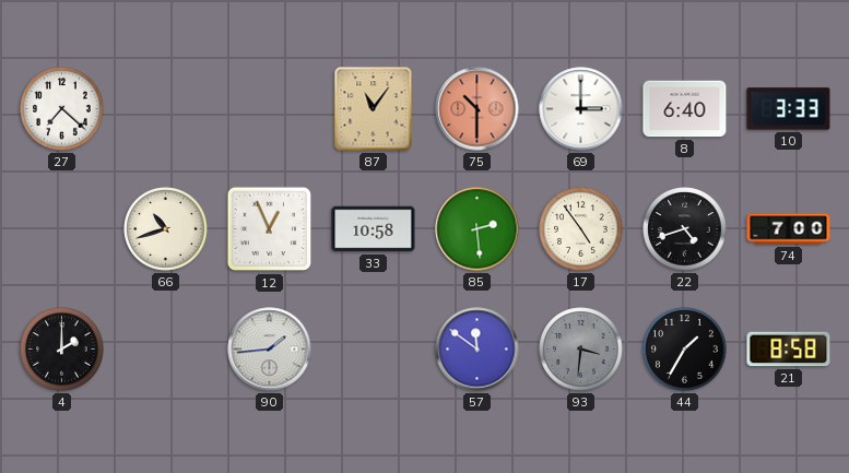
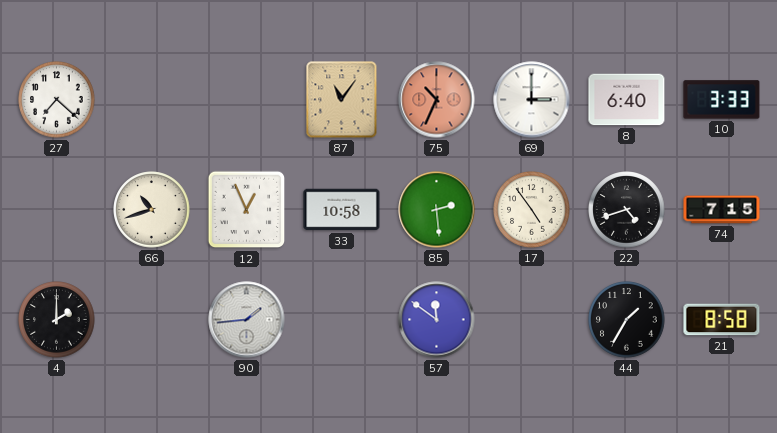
75: 10:30 -> 10:34 (437, 100)
74: 7:00 -> 7:15 (722, 210)
93: 3:31 -> none (581, 350)
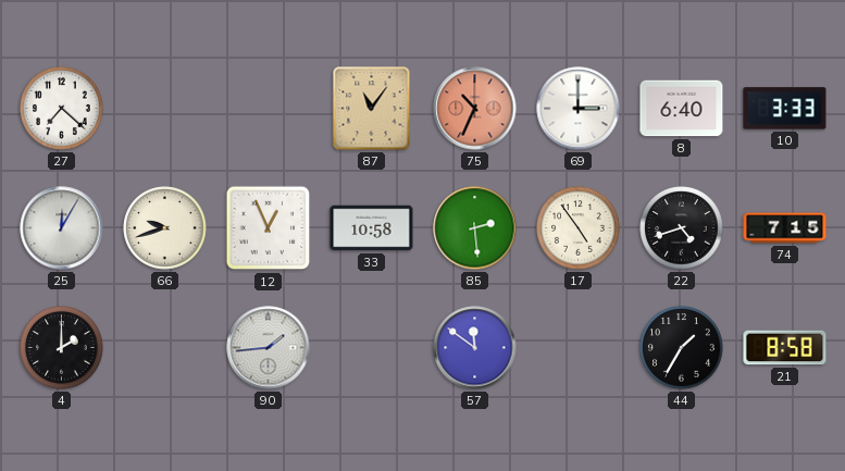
25: none -> 12:05 (62, 228)
66: 10:42 -> 9:42 (165, 228)
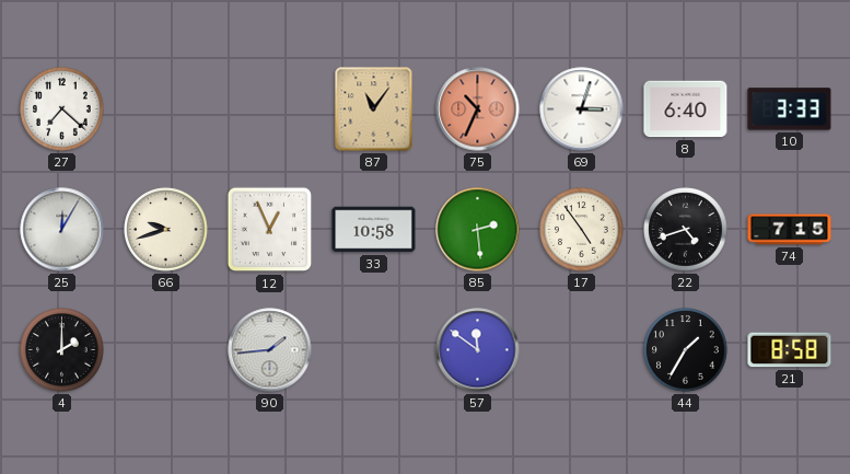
69: 3:00 -> 3:03 (582, 109)
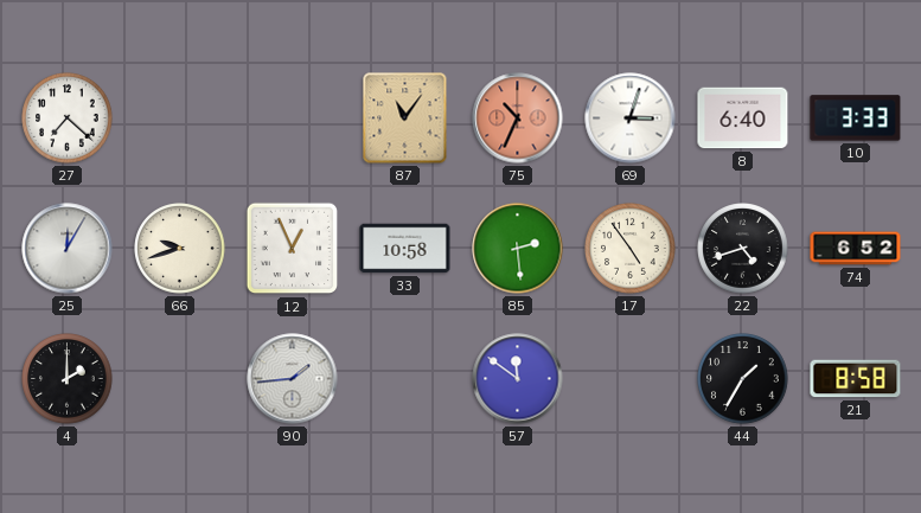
74: 7:15 -> 6:52 (856, 249)
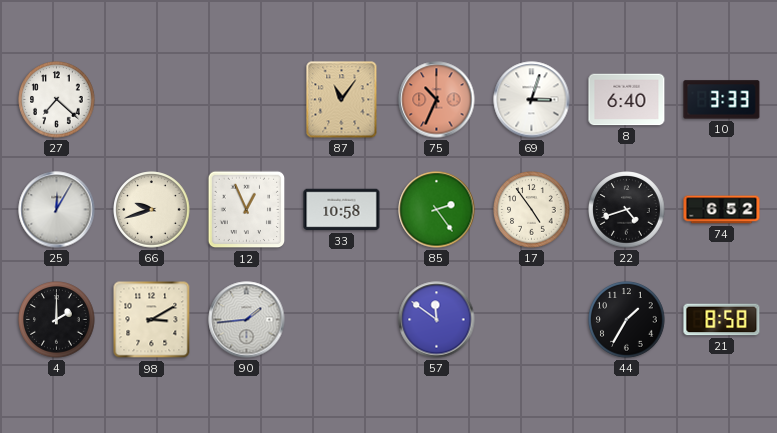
85: 2:29 -> 2:24 (437, 210)
98: none -> 3:10 (152, 320)
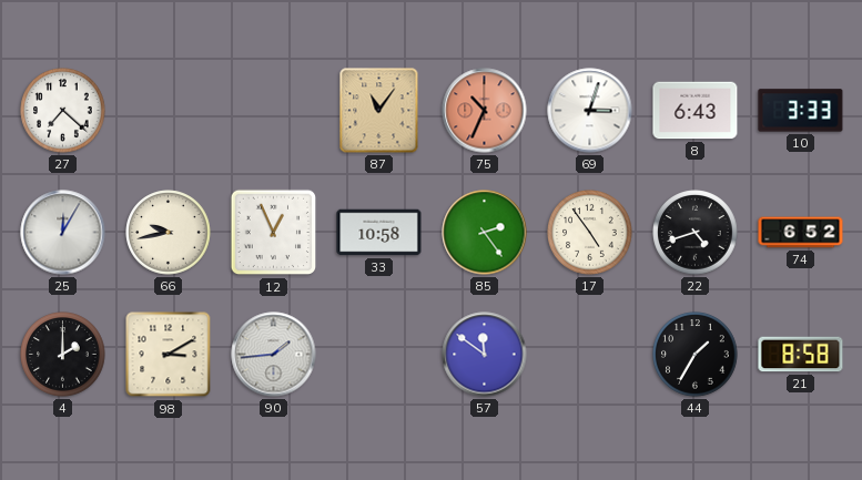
8: 6:40 -> 6:43 (696, 111)
66: 9:42 -> 9:43 (169, 233)
